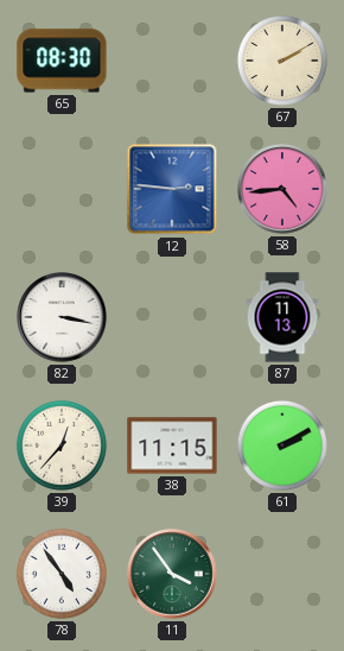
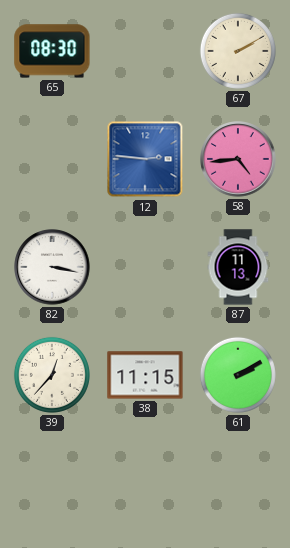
78: 4:54 -> none (62, 574)
11: 3:54 -> none (172, 574)
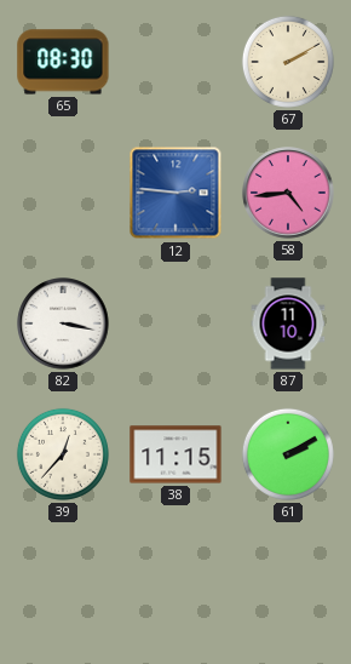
87: 11:13 -> 11:10 (288, 324)
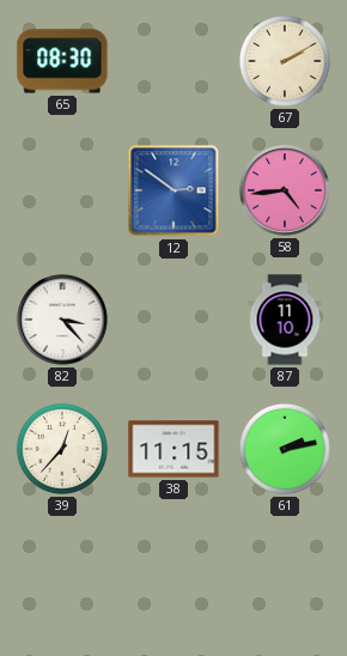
12: 2:46 -> 2:51 (173, 190)
82: 3:17 -> 3:23 (62, 320)
61: 2:10 -> 2:13 (285, 449)
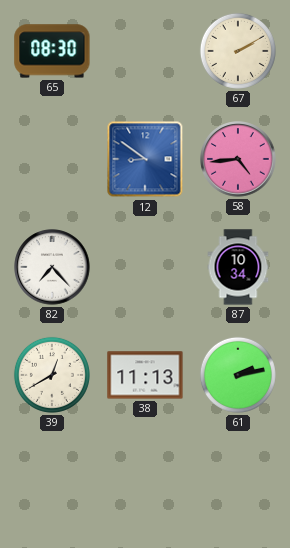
12: 2:51 -> 8:51 (145, 159)
82: 3:23 -> 7:23 (52, 267)
87: 11:10 -> 10:34 (238, 267)
39: 12:37 -> 12:40 (52, 375)
38: 11:15 -> 11:13 (145, 375)
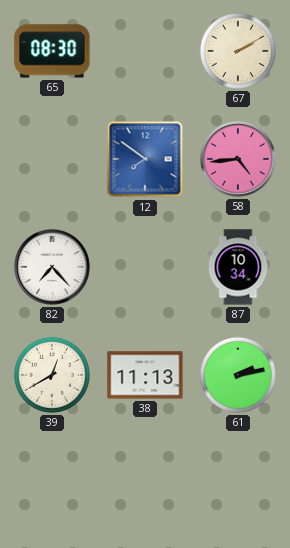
12: 8:51 -> 7:51 (145, 159)
